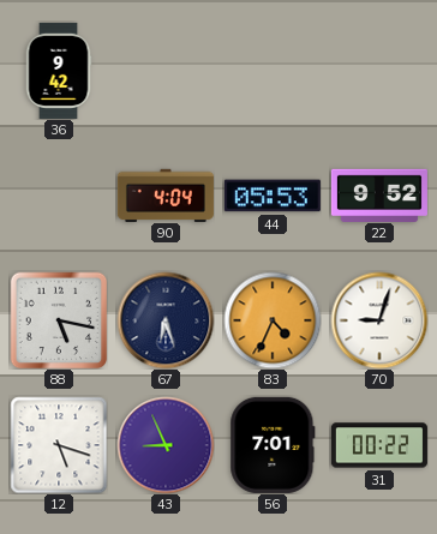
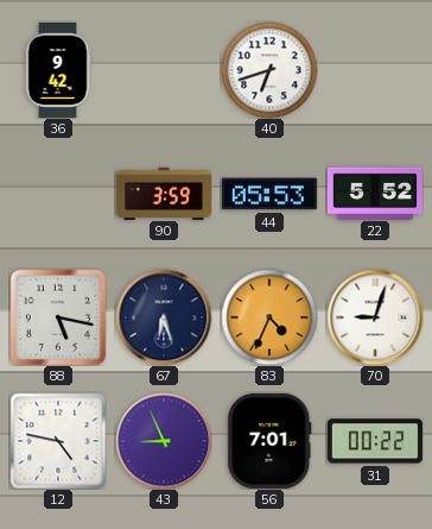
40: none -> 6:42 (269, 70)
90: 4:04 -> 3:59 (164, 193)
22: 9:52 -> 5:52 (375, 193)
12: 5:18 -> 4:47 (58, 441)
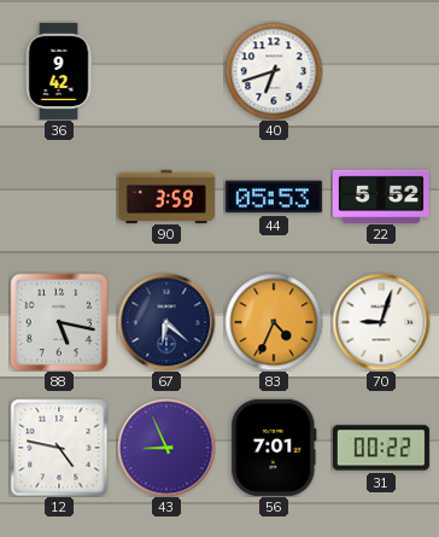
67: 6:27 -> 6:22 (166, 322)
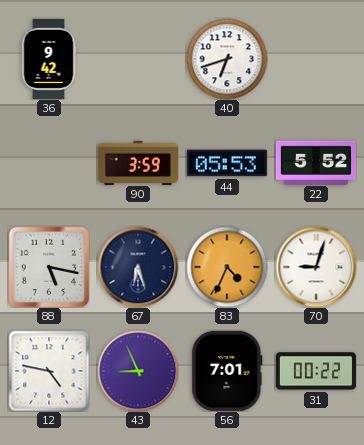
67: 6:22 -> 6:27 (138, 267)
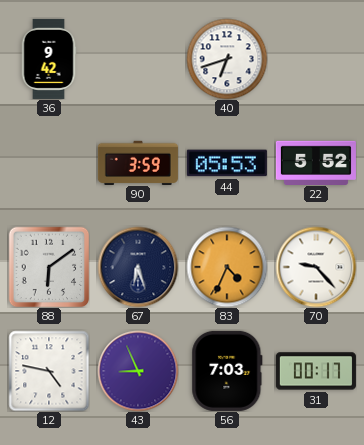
88: 5:17 -> 6:09 (49, 267)
70: 9:03 -> 9:23 (316, 267)
56: 7:01 -> 7:03 (227, 371)
31: 00:22 -> 00:17 (316, 371)
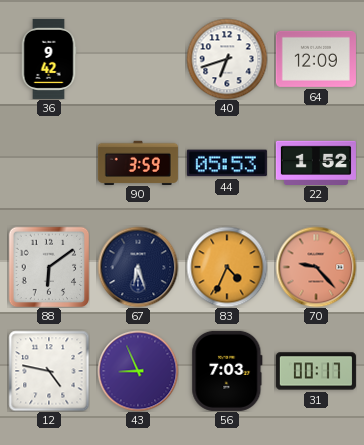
64: none -> 12:09 (316, 59)
22: 5:52 -> 1:52 (316, 162)
70 dial: white -> salmon (316, 267)
